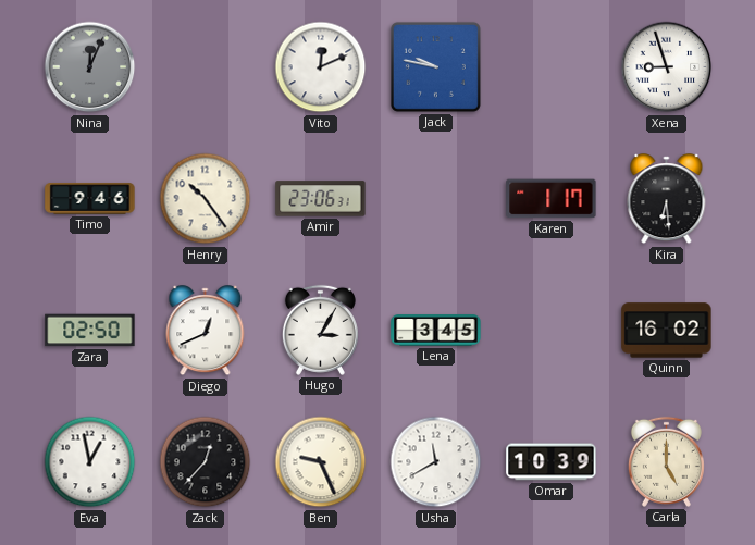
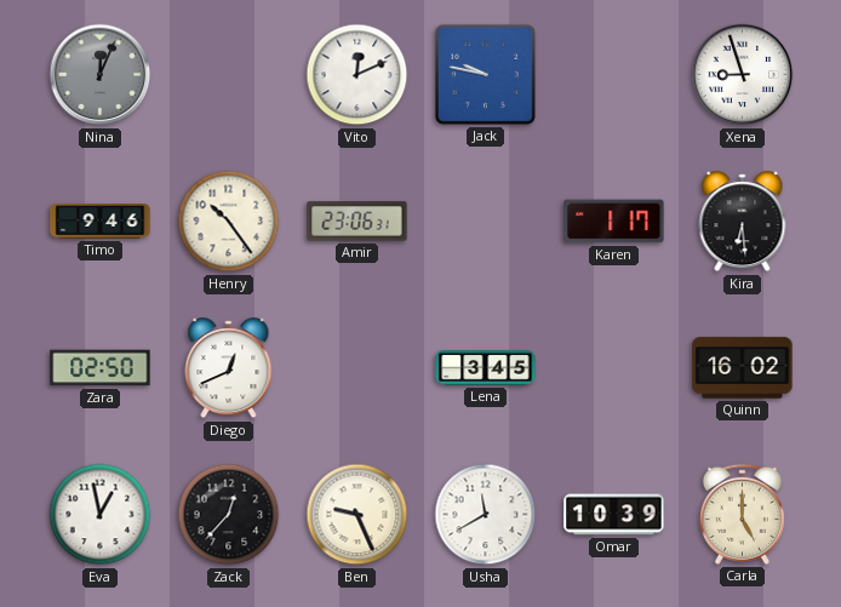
Hugo: 3:05 -> none (320, 330)
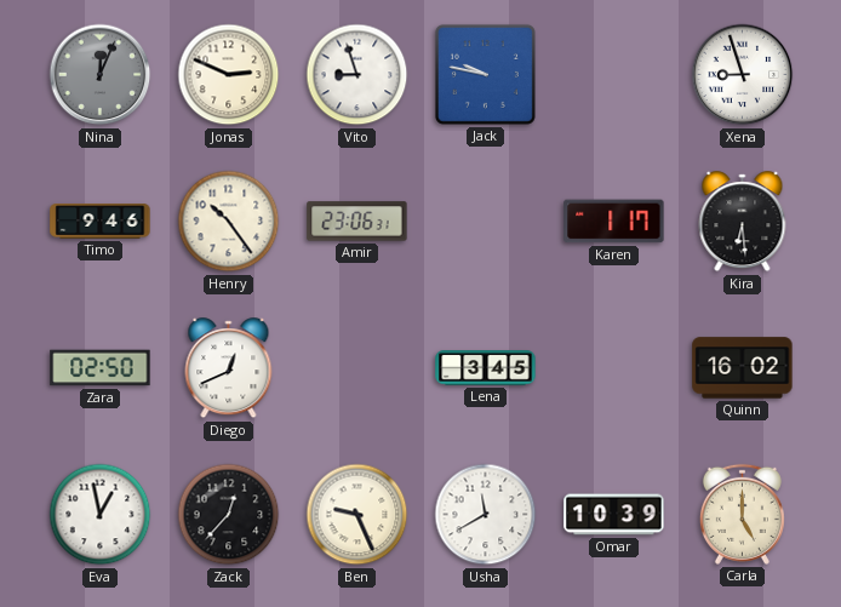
Jonas: none -> 2:49 (229, 75)
Vito: 12:11 -> 8:57 (357, 75)
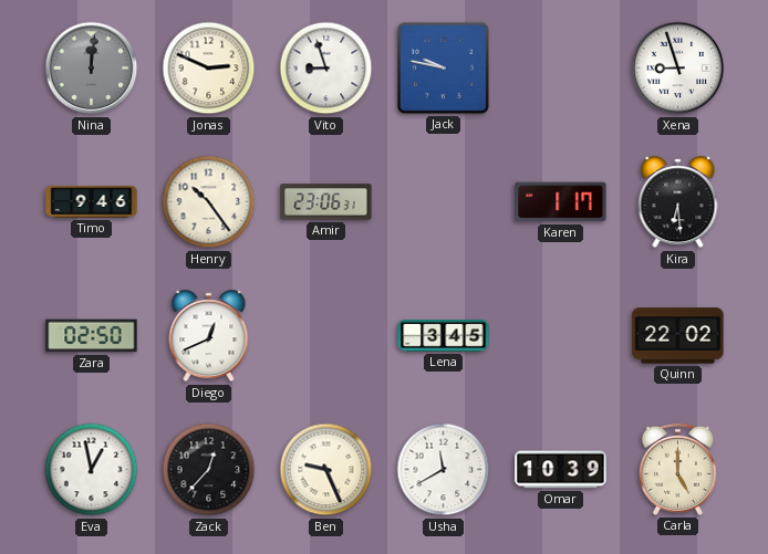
Nina: 12:04 -> 12:01 (92, 69)
Quinn: 16:02 -> 22:02 (678, 336)
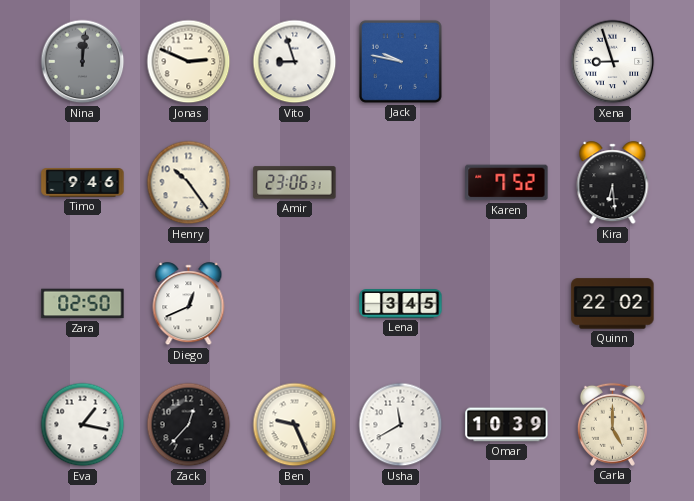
Karen: 1:17 -> 7:52 (507, 183)
Eva: 12:58 -> 1:17 (83, 425)
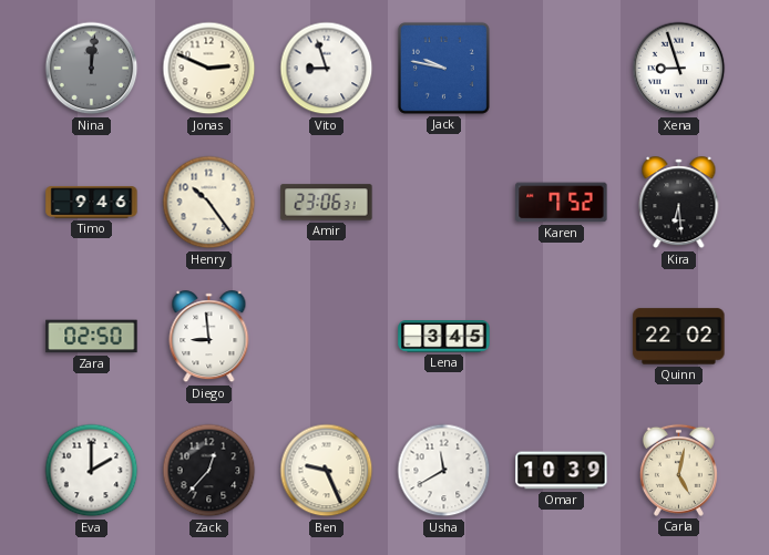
Diego: 12:41 -> 8:59 (209, 337)
Eva: 1:17 -> 2:00 (92, 471)
Carla: 5:00 -> 5:02 (678, 470)
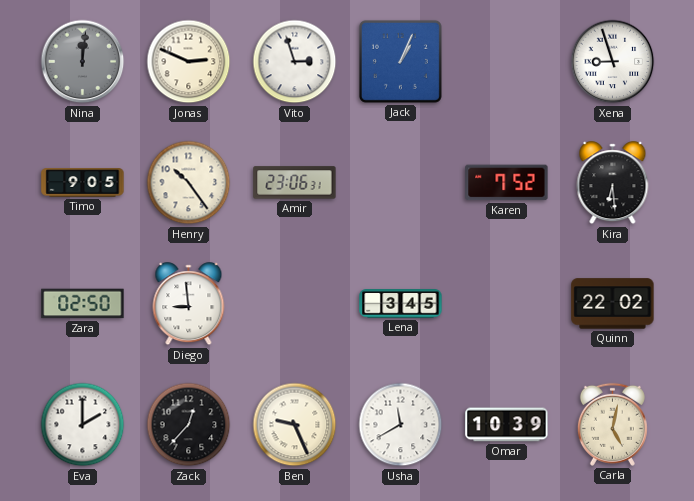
Vito: 8:57 -> 2:57 (295, 62)
Jack: 9:47 -> 1:04 (400, 61)
Timo: 9:46 -> 9:05 (83, 183)
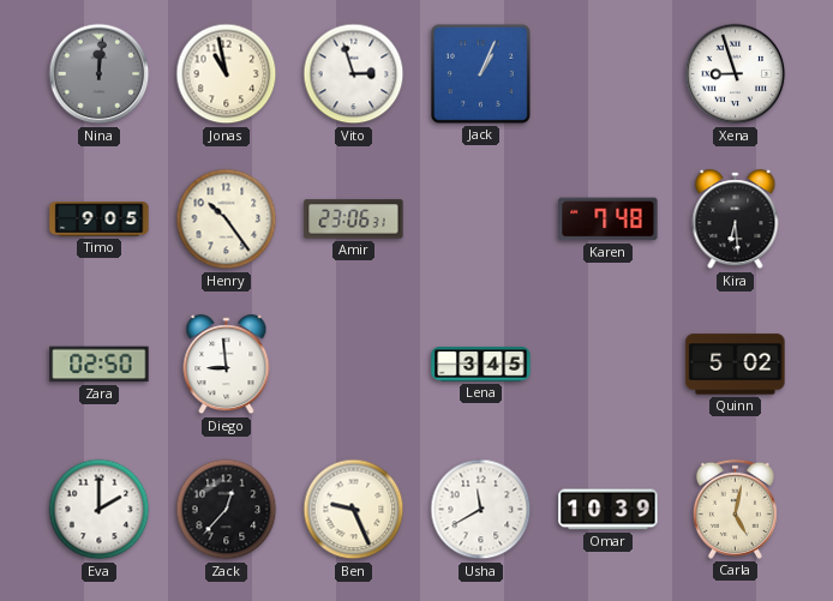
Jonas: 2:49 -> 10:58 (227, 74)
Karen: 7:52 -> 7:48 (609, 220)
Quinn: 22:02 -> 5:02 (736, 365)
